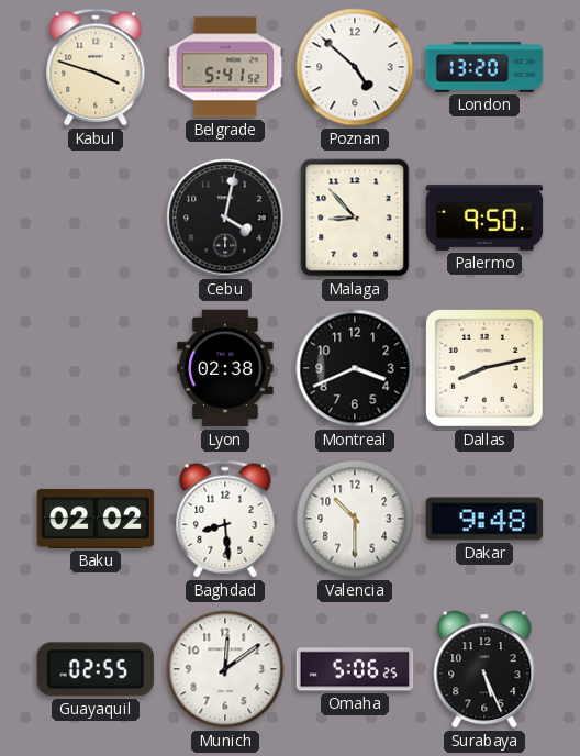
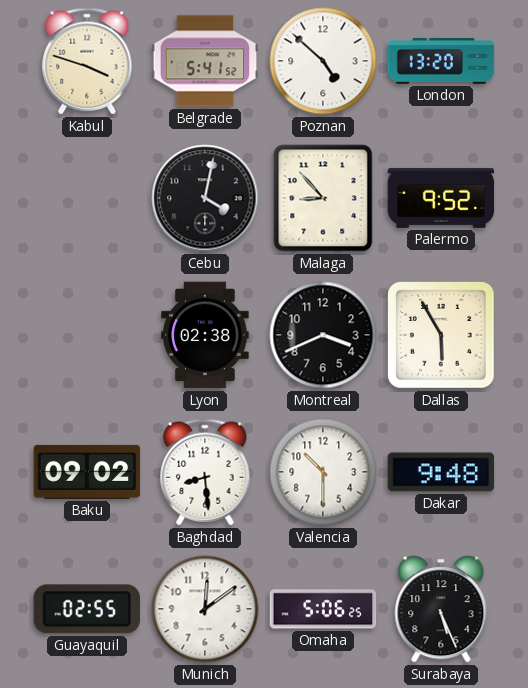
Palermo: 9:50 -> 9:52 (441, 198)
Dallas: 8:13 -> 5:55 (442, 336)
Baku: 02:02 -> 09:02 (87, 472)
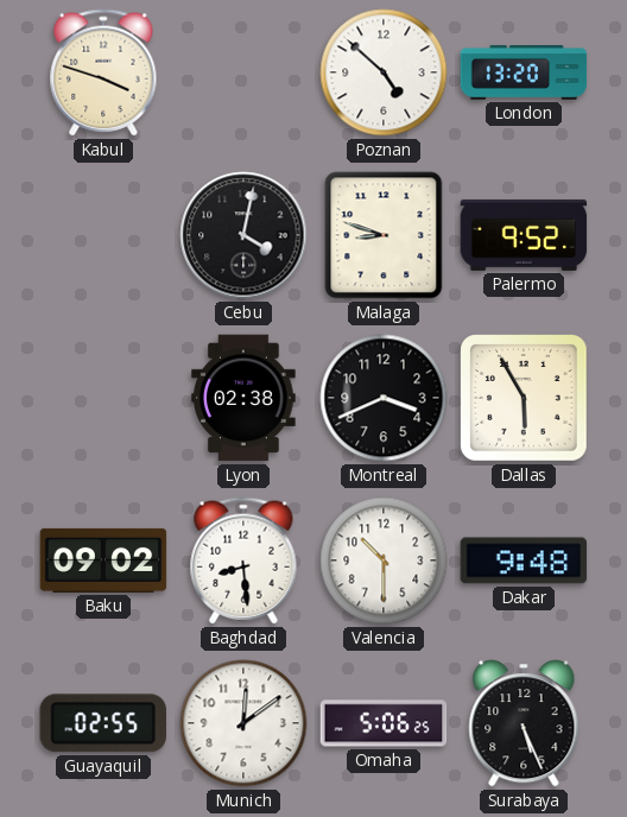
Belgrade: 5:41 -> none (205, 61)
Malaga: 8:53 -> 8:48 (384, 235)
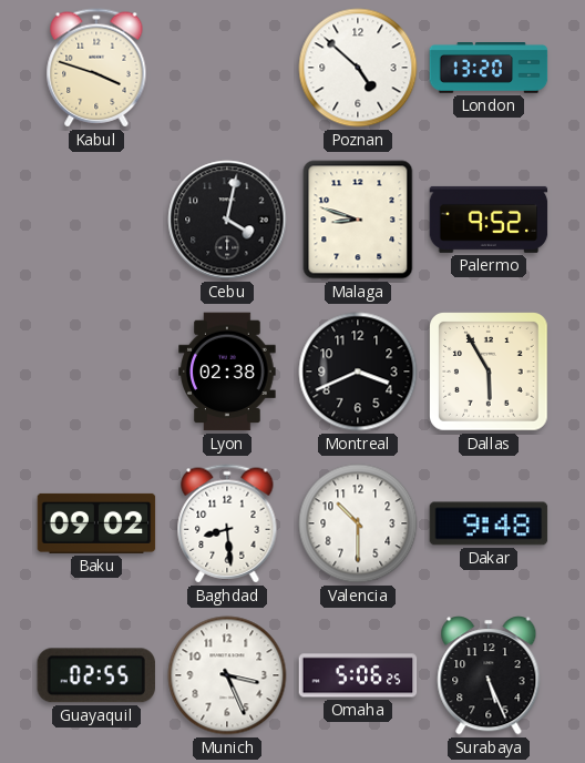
Munich: 12:09 -> 3:26 (227, 675)
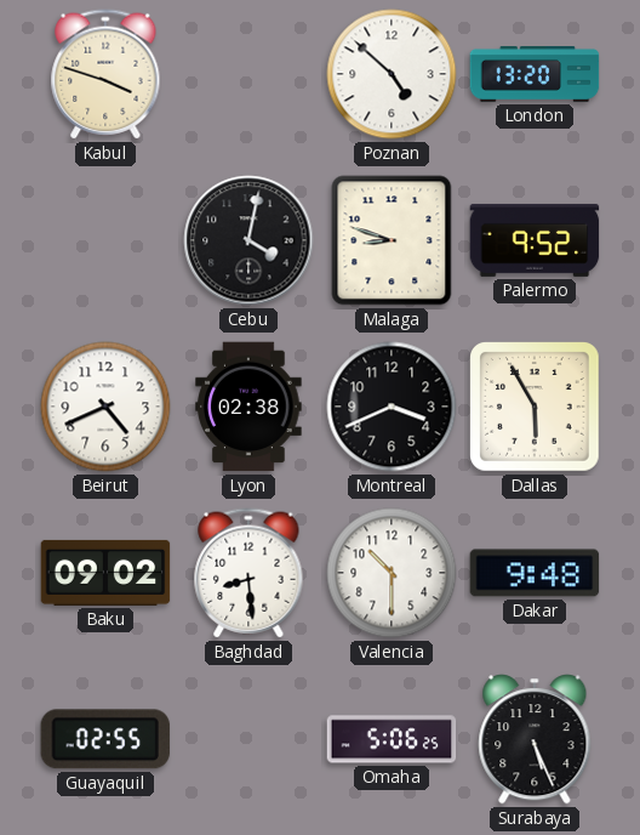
Beirut: none -> 4:41 (105, 407)
Munich: 3:26 -> none (227, 675)
